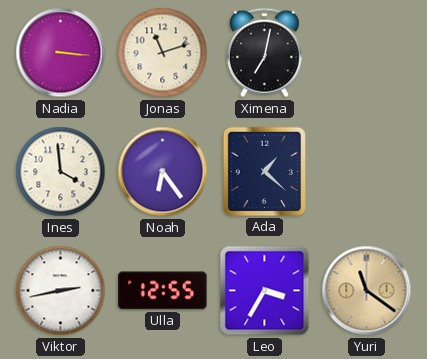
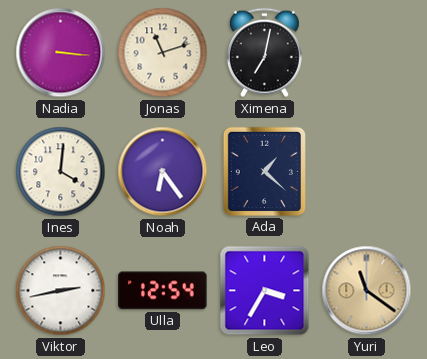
Ines: 3:59 -> 4:01 (61, 172)
Ulla: 12:55 -> 12:54 (163, 291)
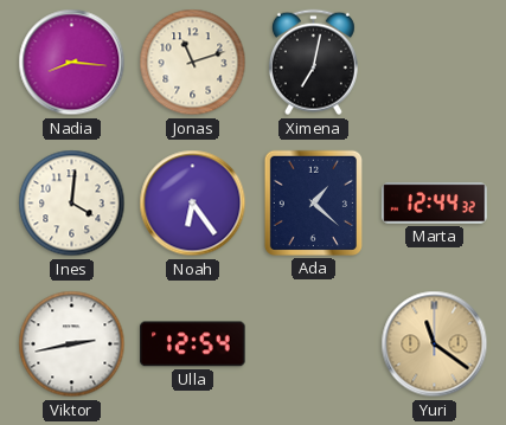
Nadia: 3:16 -> 8:16 (72, 63)
Marta: none -> 12:44 (435, 204)
Leo: 3:35 -> none (265, 291)
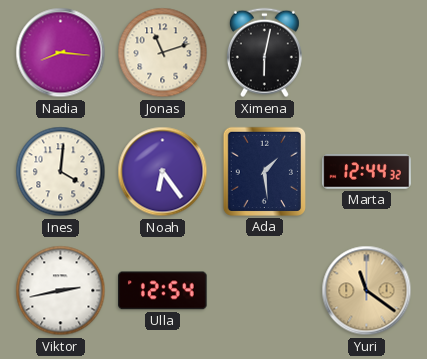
Ximena: 7:02 -> 6:02 (264, 53)
Ada: 1:22 -> 1:29 (264, 171)
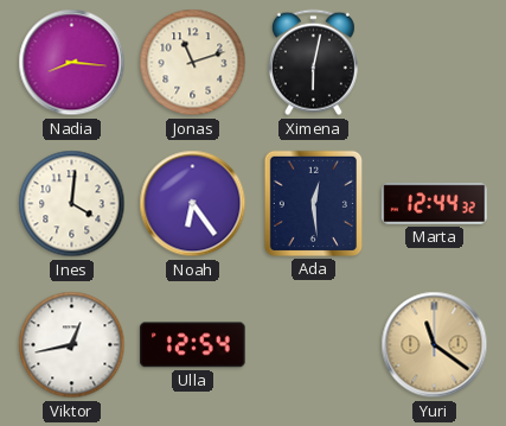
Ada: 1:29 -> 12:29 (313, 203)
Viktor: 2:43 -> 12:43 (72, 345)
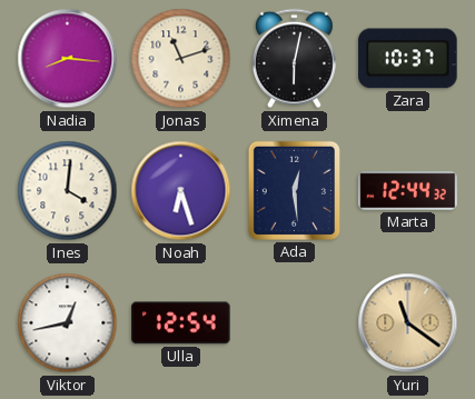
Zara: none -> 10:37 (408, 59)
Noah: 6:24 -> 6:27 (181, 191)
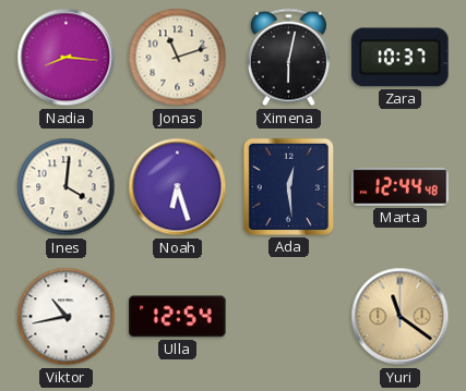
Marta: 12:44:32 -> 12:44:48 (401, 187)
Viktor: 12:43 -> 10:43 (67, 317)
